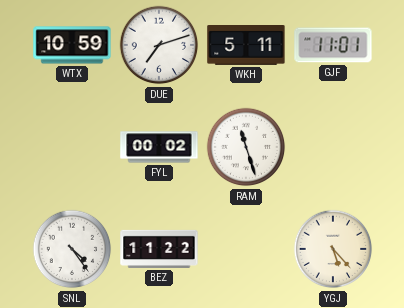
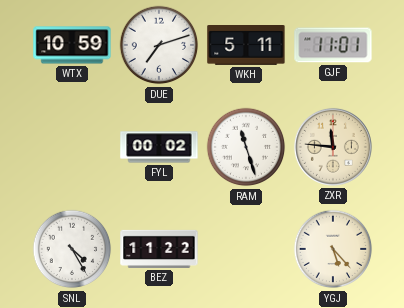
ZXR: none -> 11:46 (333, 147)
SNL: 4:24 -> 4:25 (72, 249)
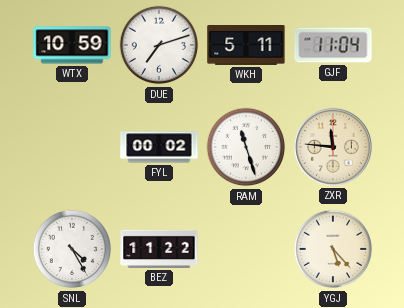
GJF: 11:01 -> 11:04 (333, 45)
